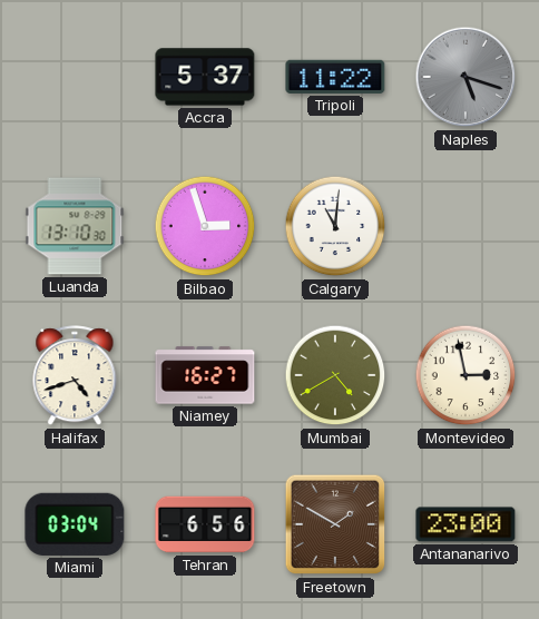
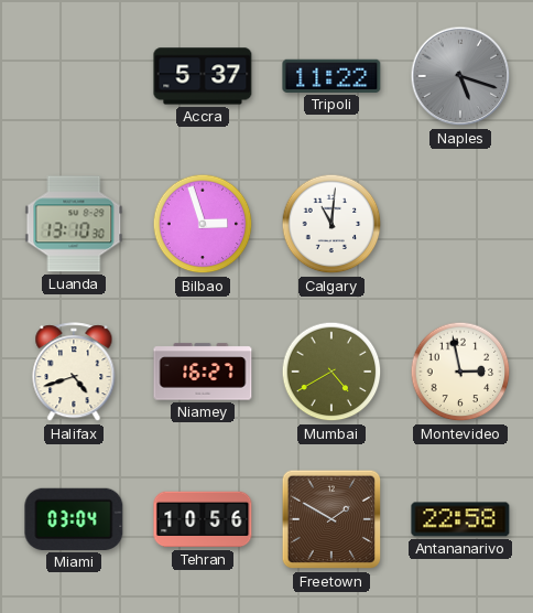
Tehran: 6:56 -> 10:56 (203, 519)
Antananarivo: 23:00 -> 22:58 (460, 519)
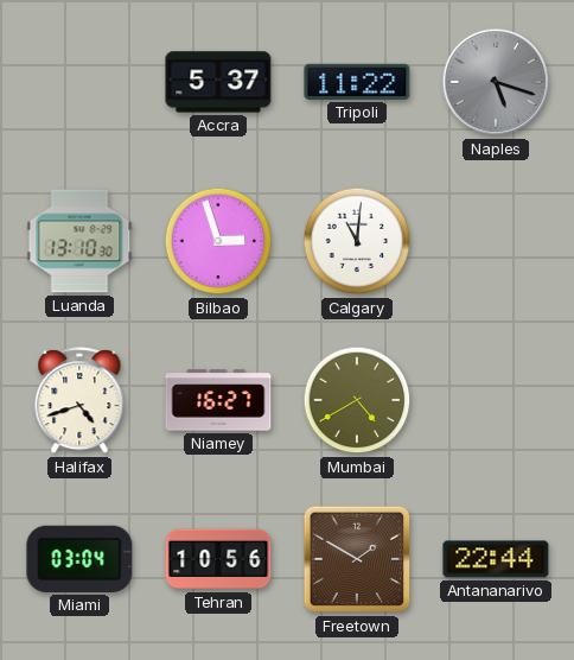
Montevideo: 2:58 -> none (460, 372)
Antananarivo: 22:58 -> 22:44 (496, 559)
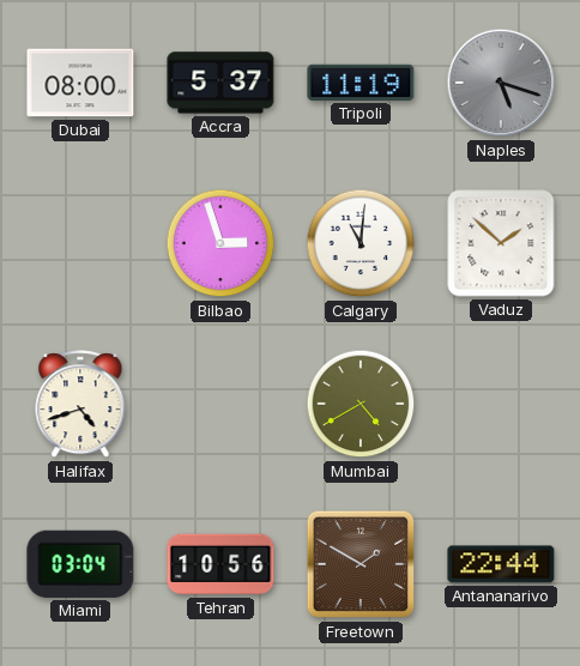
Dubai: none -> 08:00 (80, 83)
Tripoli: 11:22 -> 11:19 (361, 83)
Luanda: 13:10 -> none (79, 241)
Vaduz: none -> 1:52 (501, 243)
Niamey: 16:27 -> none (218, 400)
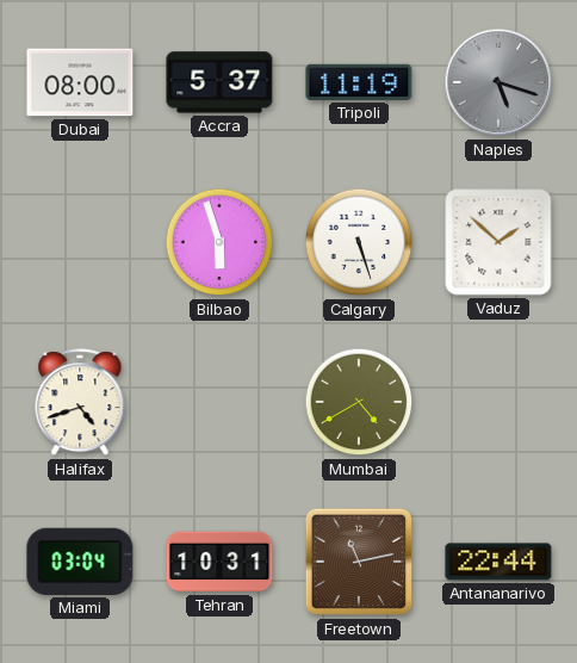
Bilbao: 2:57 -> 5:57 (219, 242)
Calgary: 11:01 -> 5:27 (359, 242)
Tehran: 10:56 -> 10:31 (219, 562)
Freetown: 1:50 -> 11:13 (359, 562)
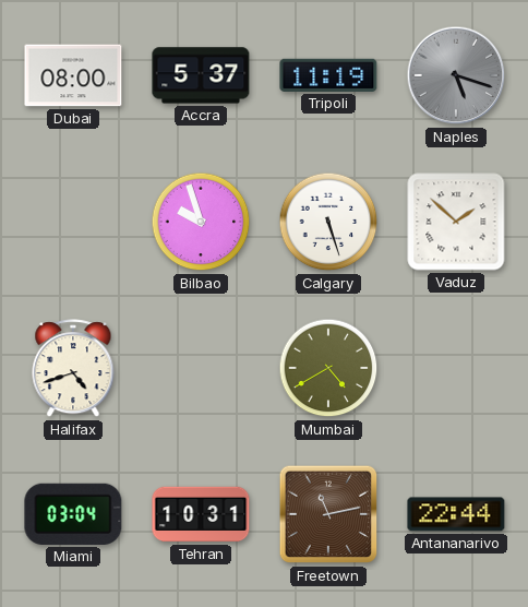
Bilbao: 5:57 -> 9:57 (201, 222)
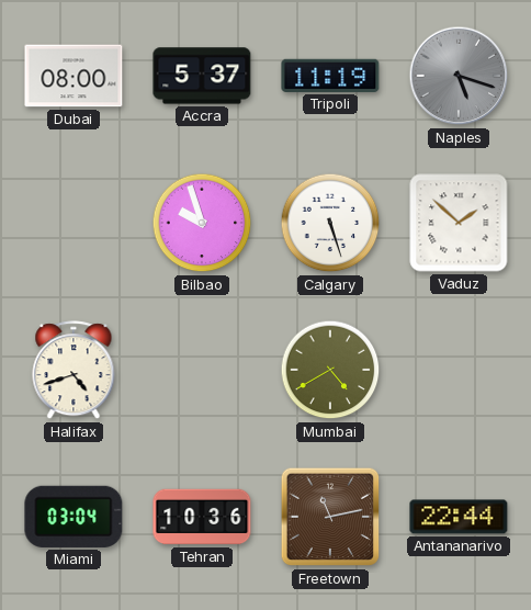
Tehran: 10:31 -> 10:36 (202, 517)
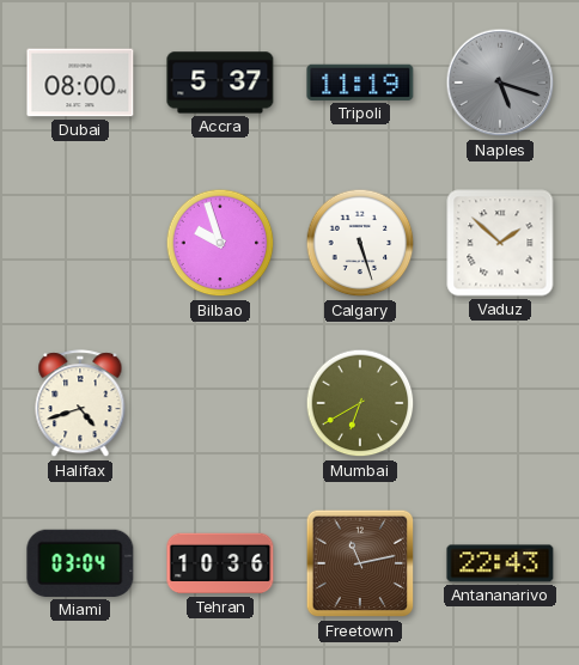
Mumbai: 4:40 -> 6:40 (360, 403)
Antananarivo: 22:44 -> 22:43 (500, 563)
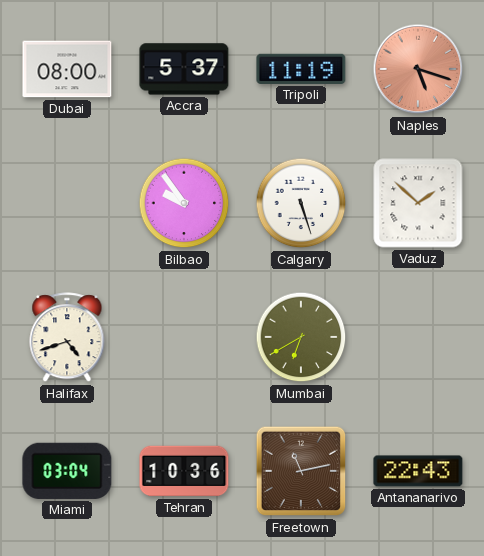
Naples dial: grey -> salmon (418, 69)
Bilbao: 9:57 -> 9:54 (184, 203)
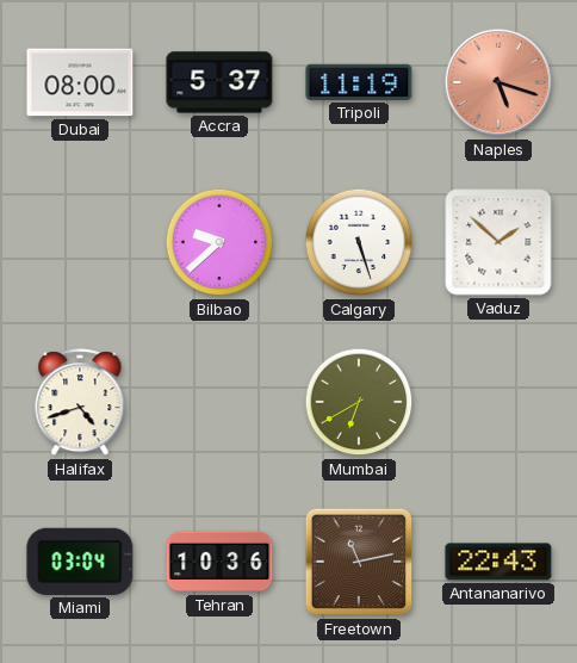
Bilbao: 9:54 -> 9:38 (219, 242)
